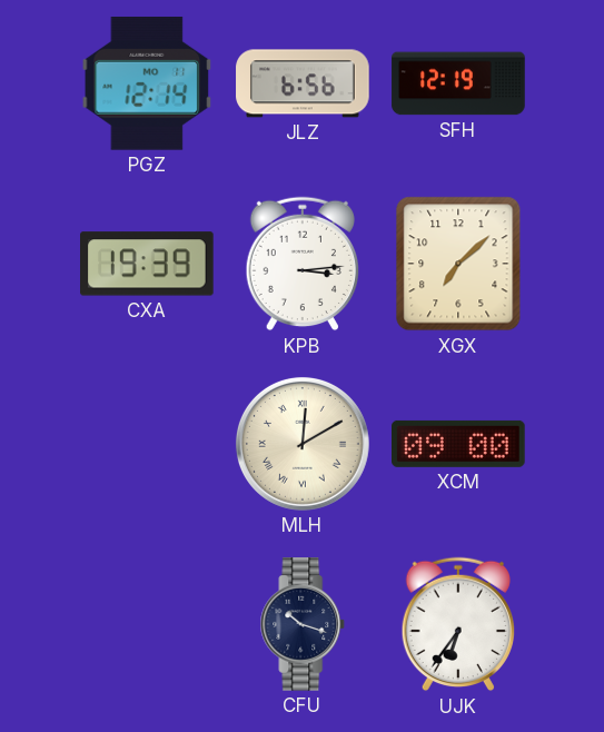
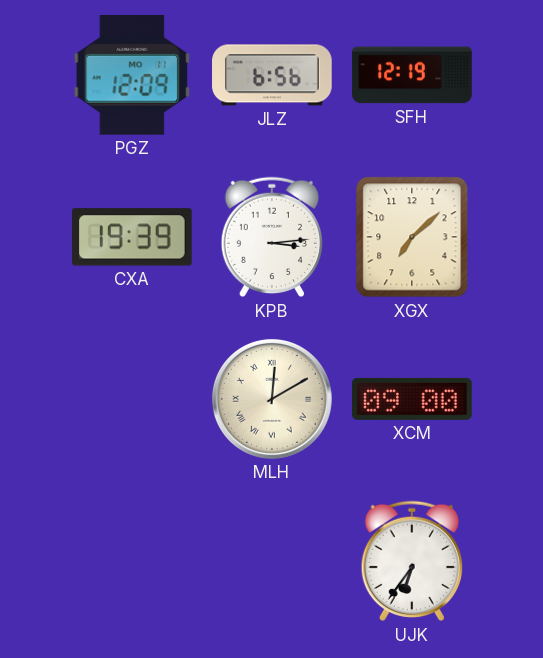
PGZ: 12:14 -> 12:09 (132, 75)
CFU: 10:18 -> none (303, 624)
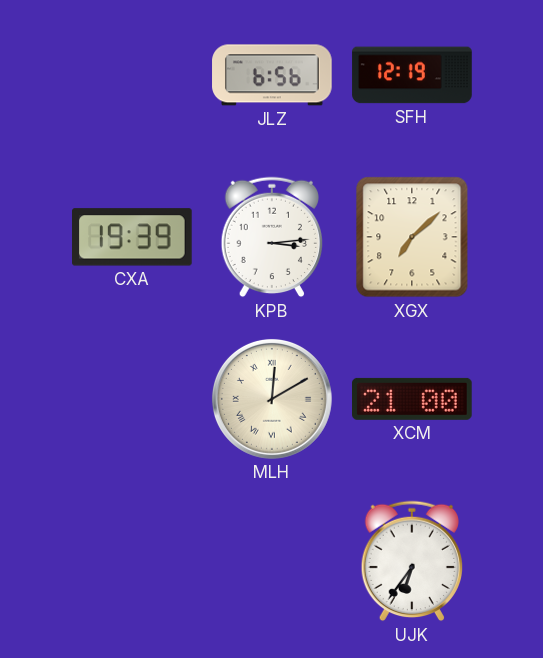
PGZ: 12:09 -> none (132, 75)
XCM: 09:00 -> 21:00 (412, 399)
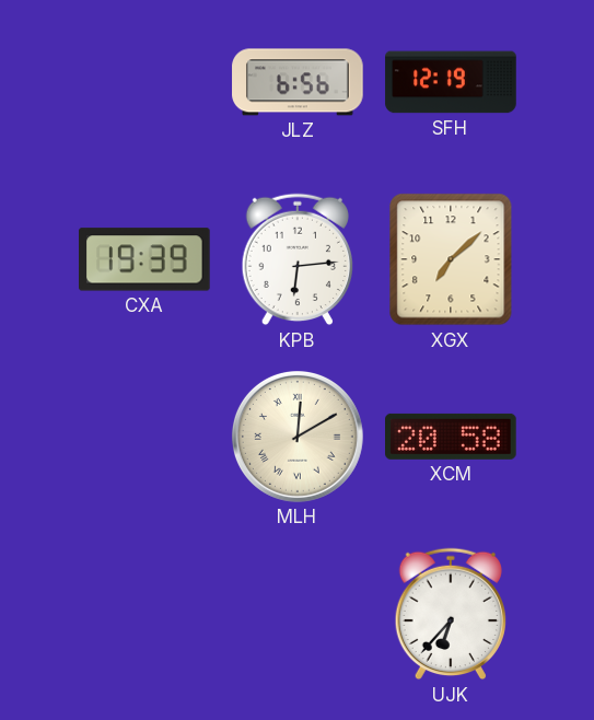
KPB: 3:14 -> 6:14 (296, 259)
XCM: 21:00 -> 20:58 (451, 437)
UJK: 6:36 -> 6:37 (450, 614)
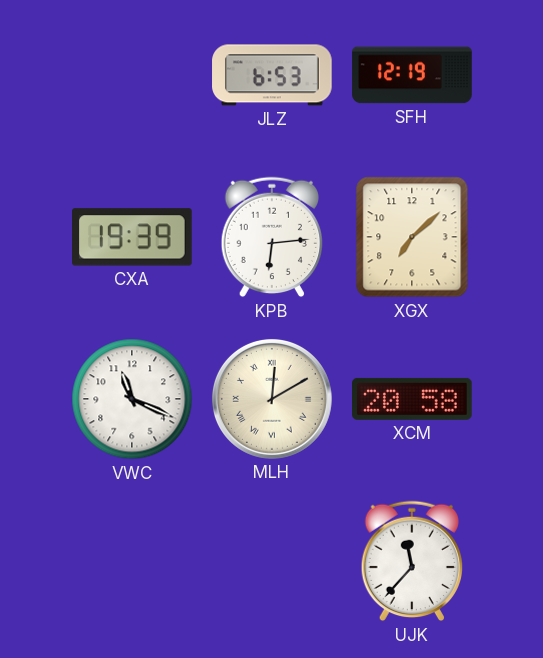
JLZ: 6:56 -> 6:53 (272, 75)
VWC: none -> 11:19 (132, 399)
UJK: 6:37 -> 11:37 (411, 561)
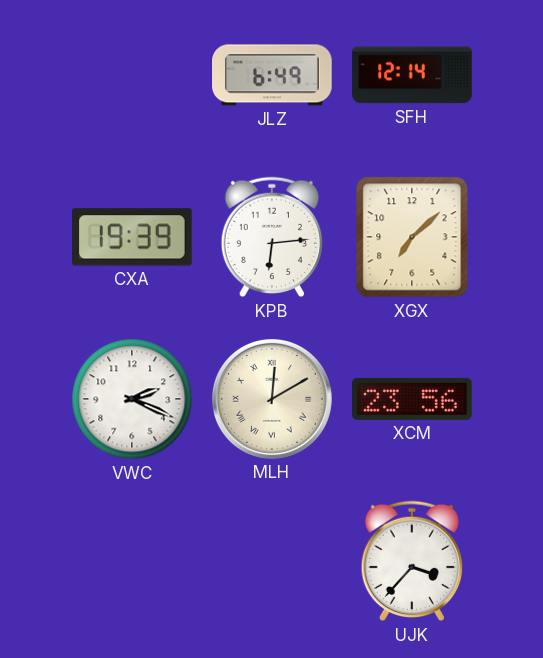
JLZ: 6:53 -> 6:49 (272, 75)
SFH: 12:19 -> 12:14 (412, 75)
VWC: 11:19 -> 2:19 (132, 399)
XCM: 20:58 -> 23:56 (412, 399)
UJK: 11:37 -> 3:37 (411, 561)
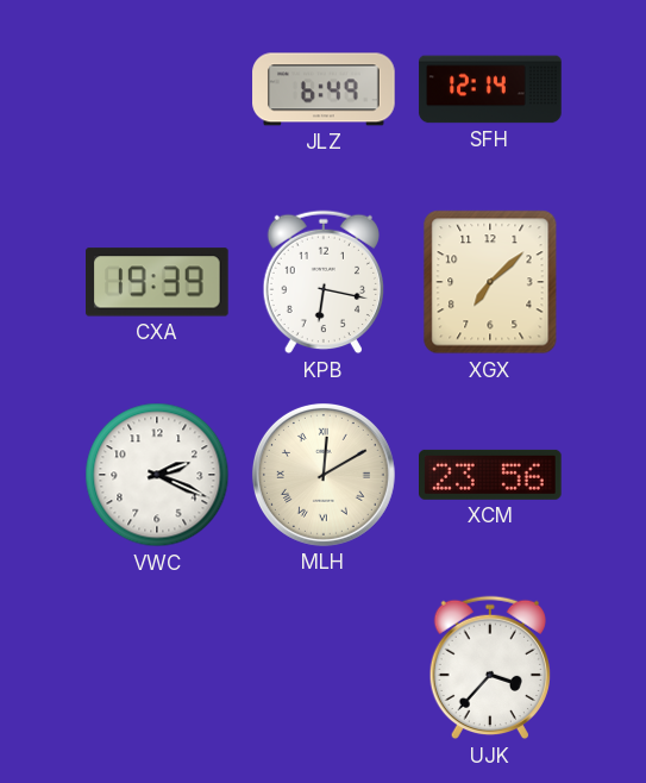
KPB: 6:14 -> 6:17 (322, 282)
